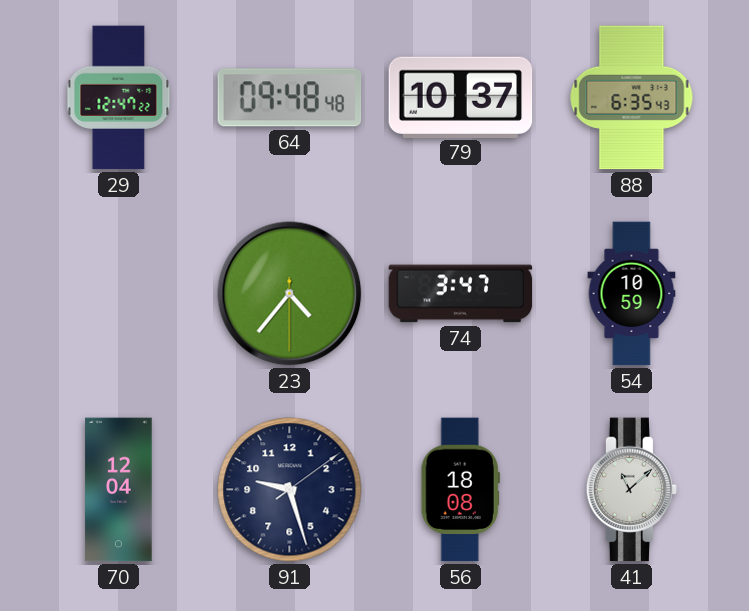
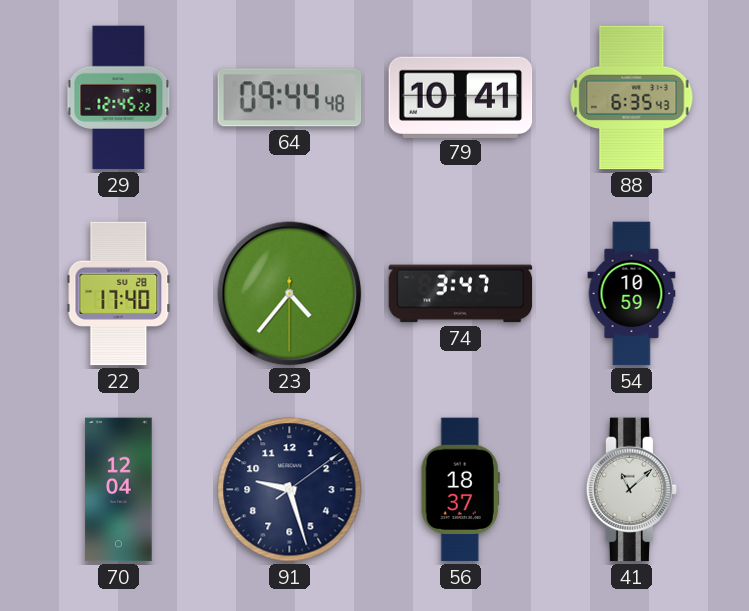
29: 12:47 -> 12:45 (119, 98)
64: 09:48 -> 09:44 (290, 98)
79: 10:37 -> 10:41 (461, 97)
22: none -> 17:40 (119, 294)
56: 18:08 -> 18:37 (460, 490)
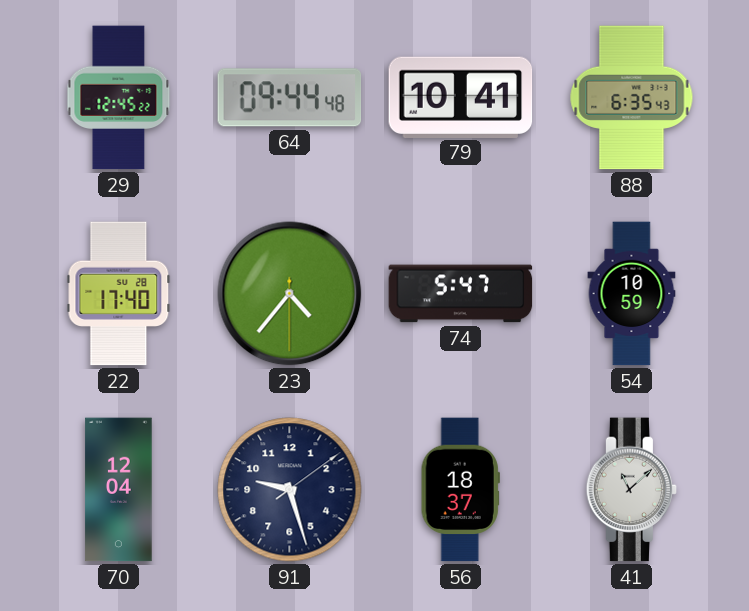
74: 3:47 -> 5:47 (461, 294)
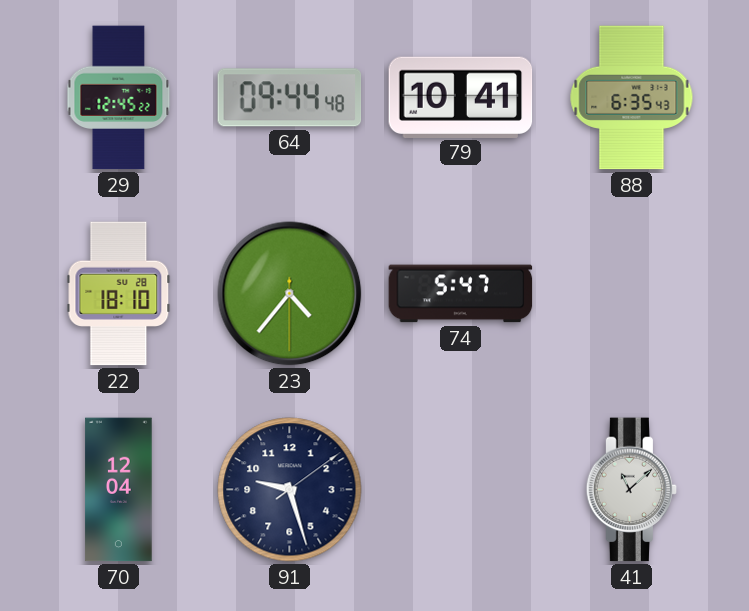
22: 17:40 -> 18:10 (119, 294)
54: 10:59 -> none (632, 294)
56: 18:37 -> none (460, 490)
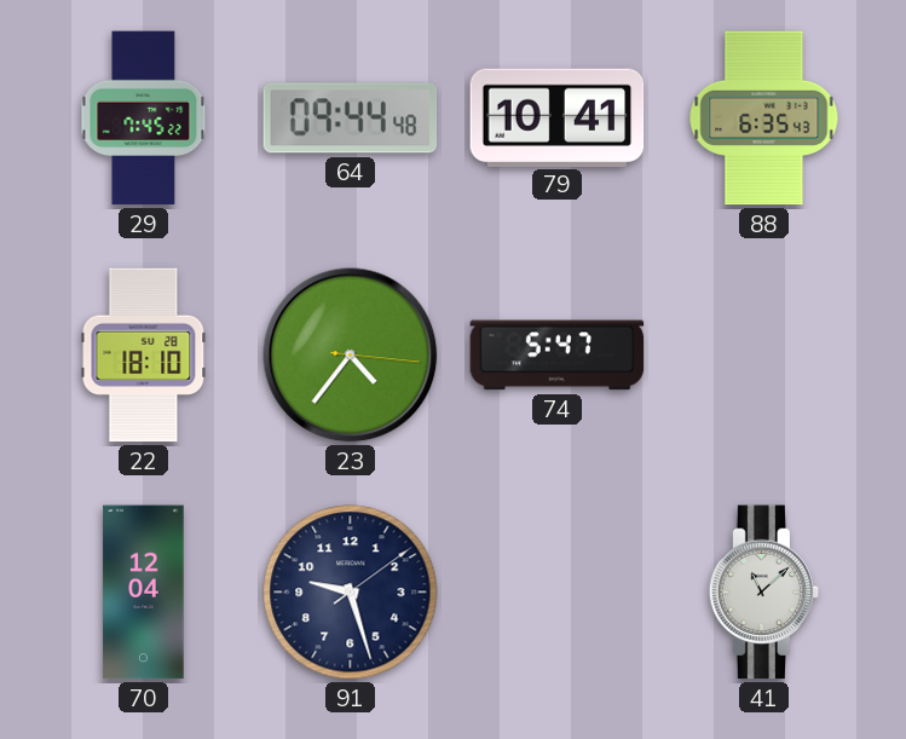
29: 12:45 -> 7:45 (144, 119)
23: 4:36:30 -> 4:36:16 (351, 356)
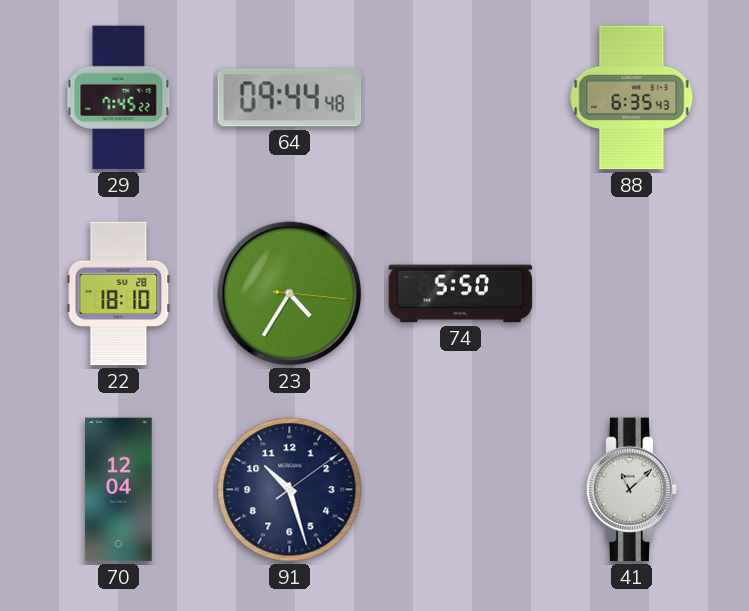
79: 10:41 -> none (558, 117)
23: 4:36 -> 4:35 (290, 294)
74: 5:47 -> 5:50 (461, 294)
91: 9:27 -> 10:27 (290, 490)
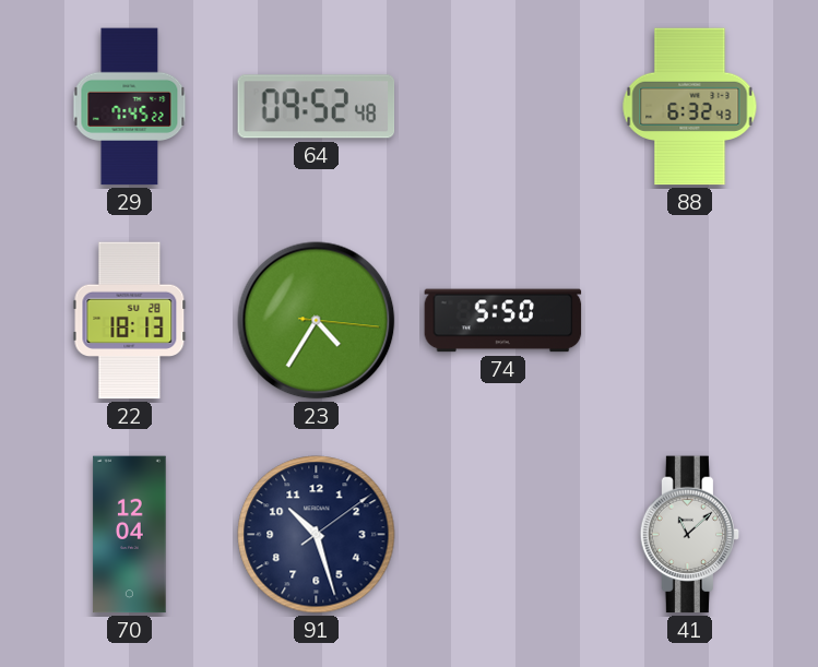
64: 09:44 -> 09:52 (317, 107)
88: 6:35 -> 6:32 (690, 107)
22: 18:10 -> 18:13 (130, 321)
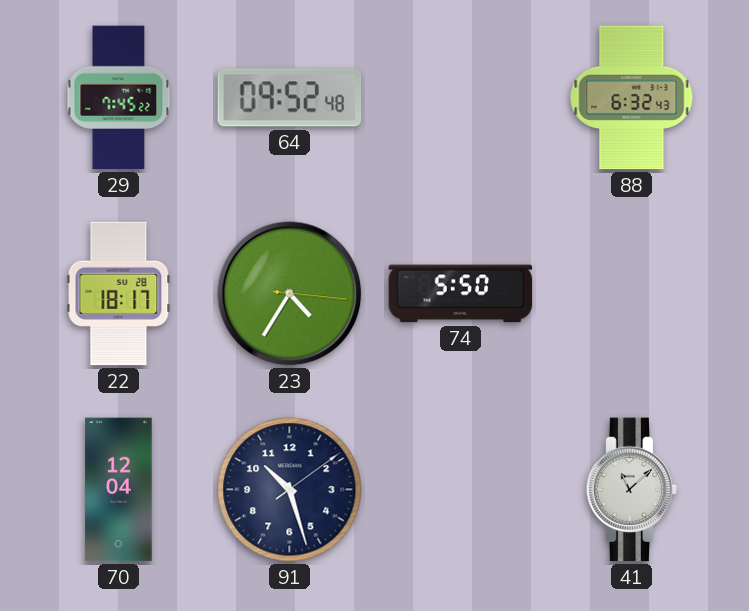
22: 18:13 -> 18:17 (119, 294)
